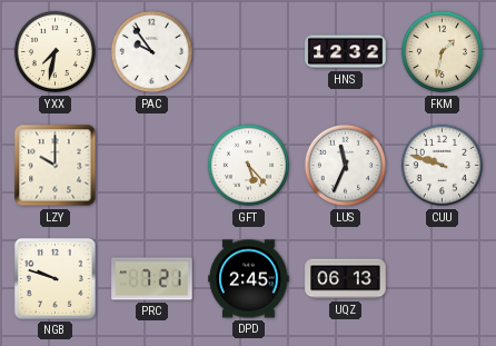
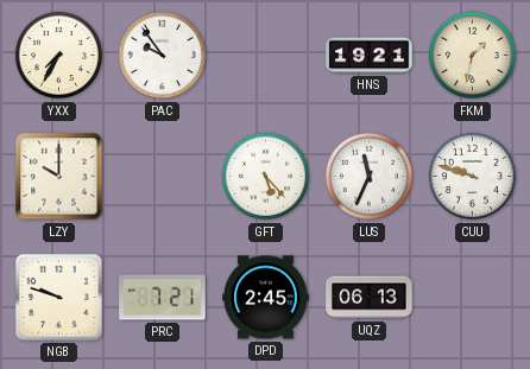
YXX: 7:32 -> 7:35 (59, 56)
HNS: 12:32 -> 19:21 (370, 56)
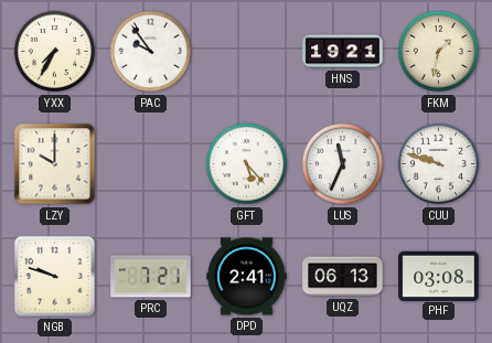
DPD: 2:45 -> 2:41 (247, 277)
PHF: none -> 03:08 (439, 276)
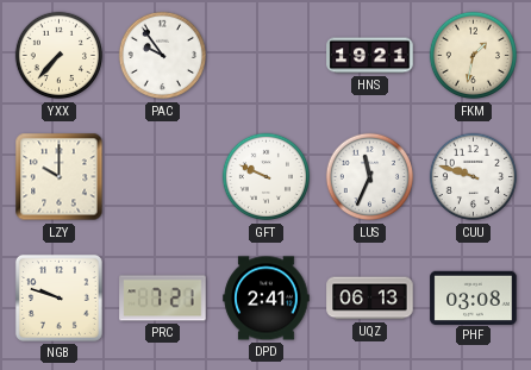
YXX: 7:35 -> 7:37 (60, 56)
GFT: 5:23 -> 9:49 (267, 177)
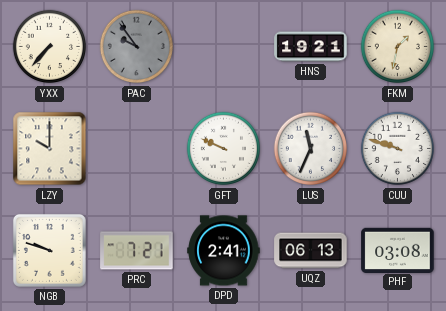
PAC dial: white -> grey (137, 47)
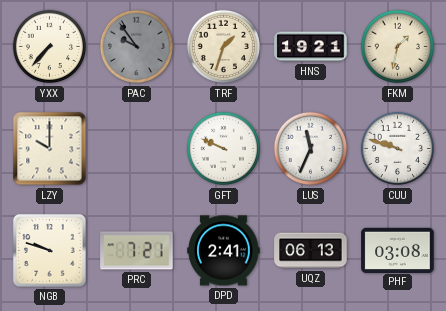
TRF: none -> 1:33 (224, 47)
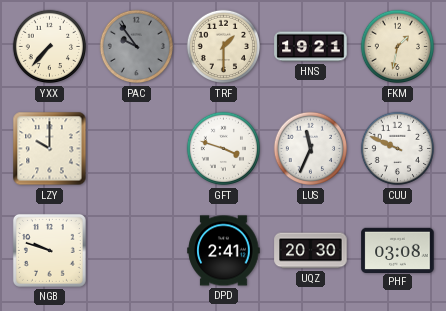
TRF: 1:33 -> 1:30 (224, 47)
GFT: 9:49 -> 3:48 (224, 149)
CUU: 9:48 -> 9:49 (398, 149)
PRC: 7:21 -> none (137, 251)
UQZ: 06:13 -> 20:30 (311, 251)
